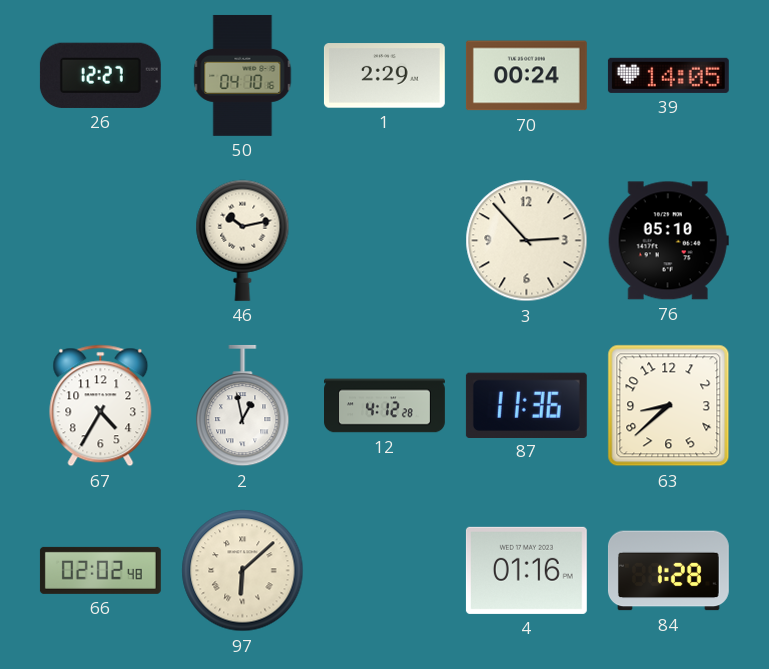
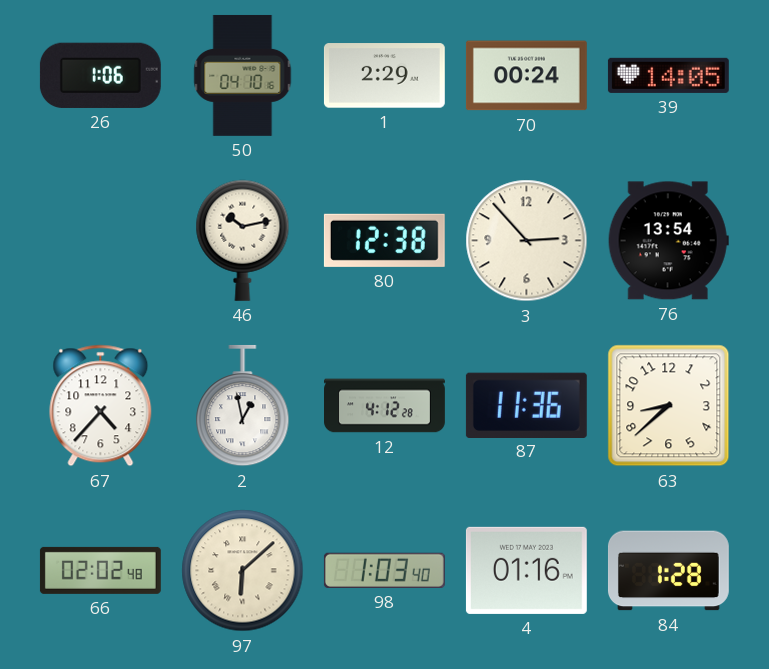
26: 12:27 -> 1:06 (100, 75)
80: none -> 12:38 (384, 240)
76: 05:10 -> 13:54 (668, 241)
67: 4:35 -> 4:37 (101, 406)
98: none -> 1:03 (384, 570)
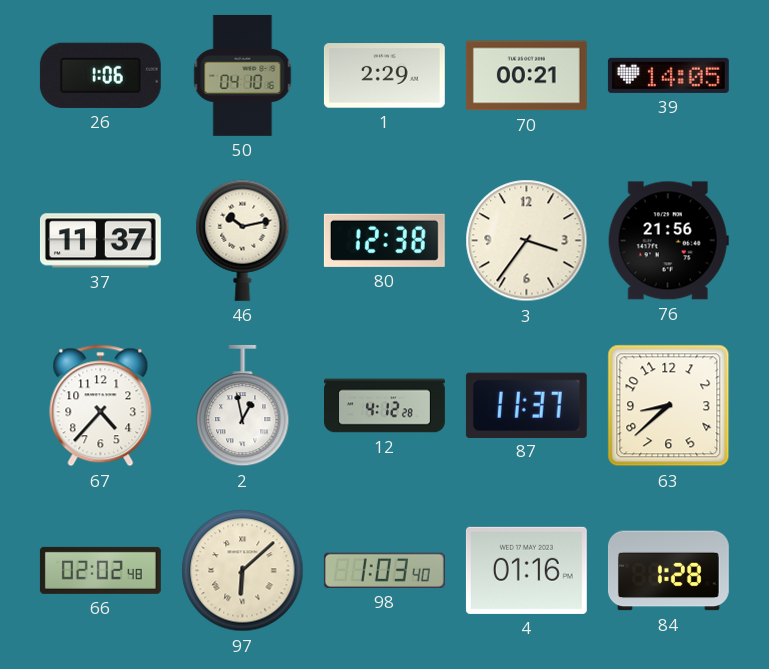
70: 00:24 -> 00:21 (526, 76)
37: none -> 11:37 (100, 241)
3: 2:53 -> 3:36 (527, 241)
76: 13:54 -> 21:56 (668, 241)
87: 11:36 -> 11:37 (526, 405)
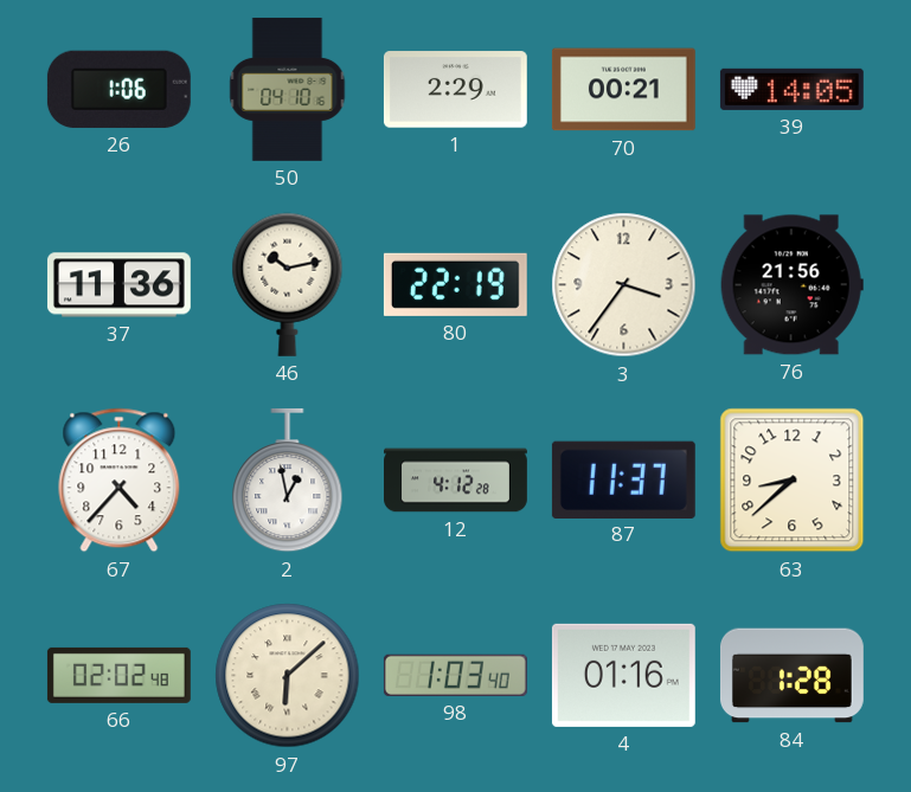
37: 11:37 -> 11:36 (118, 285)
80: 12:38 -> 22:19 (455, 284)
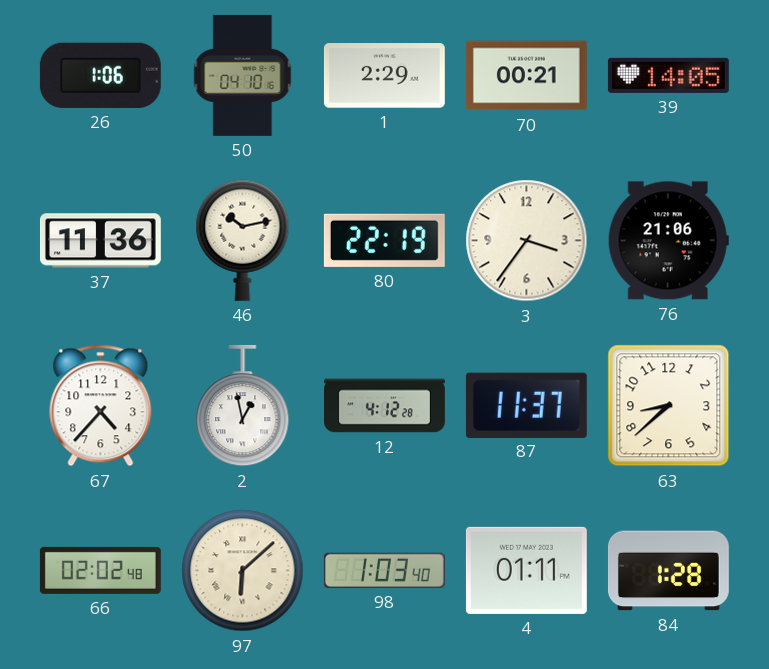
76: 21:56 -> 21:06 (668, 241)
4: 01:16 -> 01:11 (526, 570)
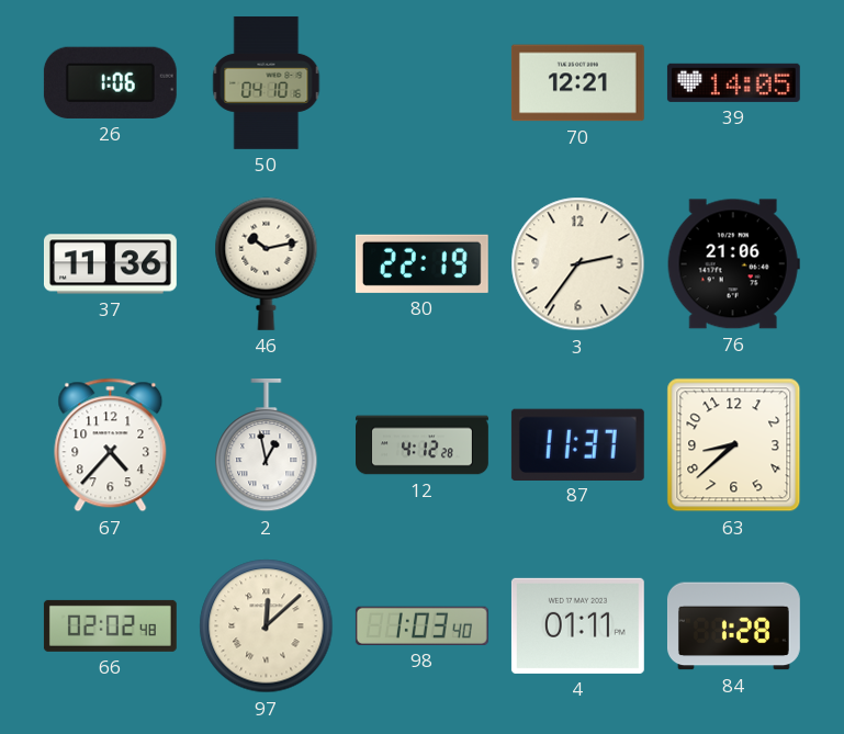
1: 2:29 -> none (384, 76)
70: 00:21 -> 12:21 (577, 83)
3: 3:36 -> 2:36 (578, 264)
97: 6:08 -> 12:08 (267, 626)
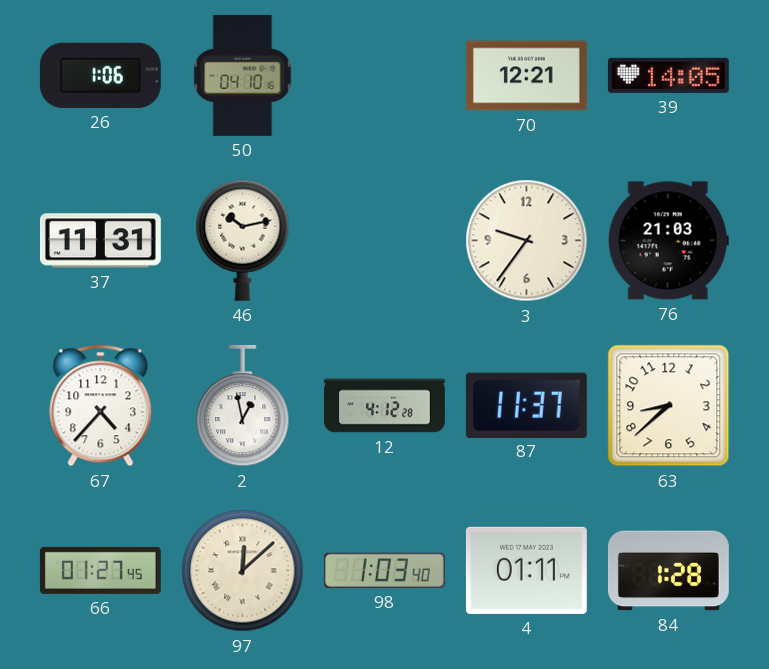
37: 11:36 -> 11:31 (100, 241)
80: 22:19 -> none (421, 263)
3: 2:36 -> 9:36 (527, 241)
76: 21:06 -> 21:03 (668, 241)
66: 02:02 -> 01:27 (100, 570)
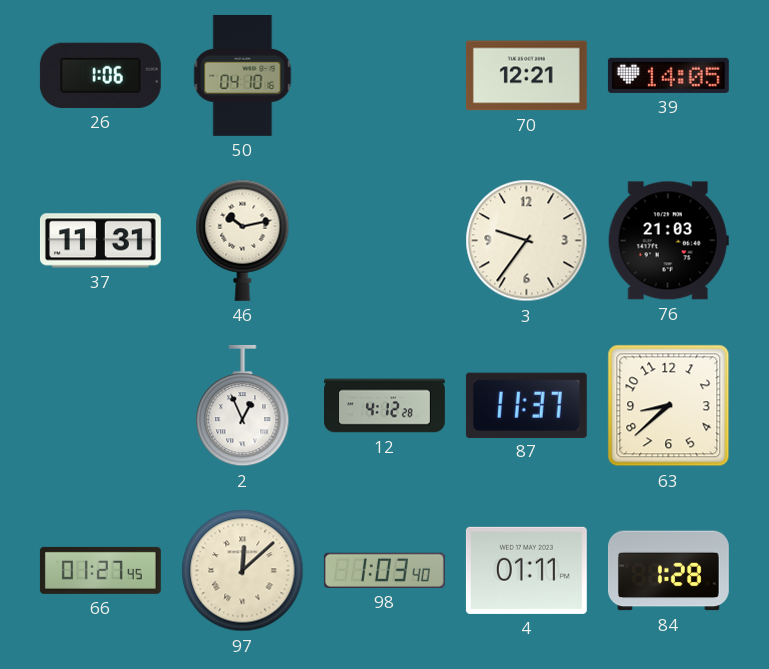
67: 4:37 -> none (101, 406)
2: 12:58 -> 12:56 (243, 406)
